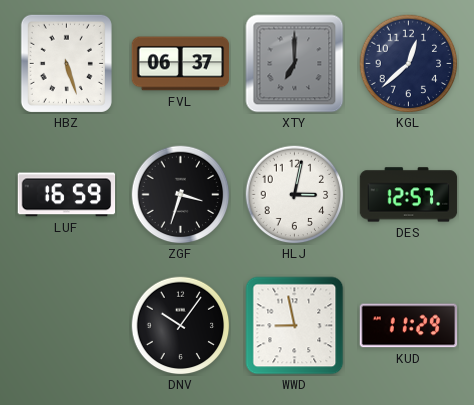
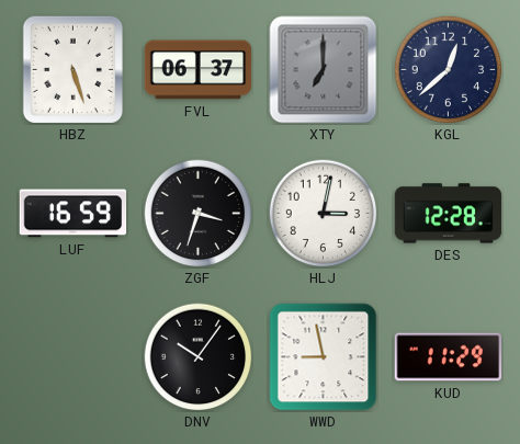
DES: 12:57 -> 12:28 (449, 214)
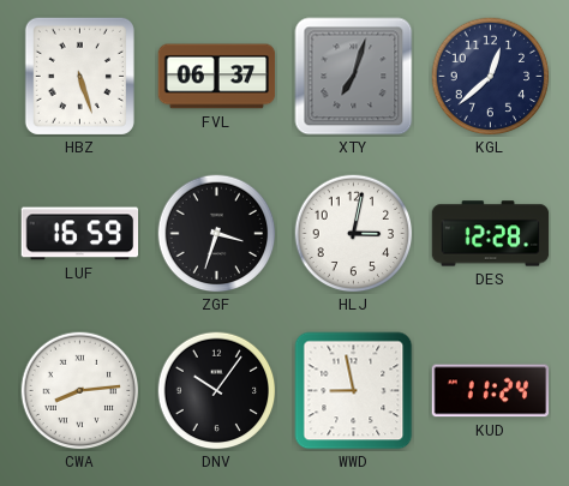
XTY: 7:00 -> 7:03 (354, 77)
CWA: none -> 8:14 (80, 391)
KUD: 11:29 -> 11:24 (491, 391)
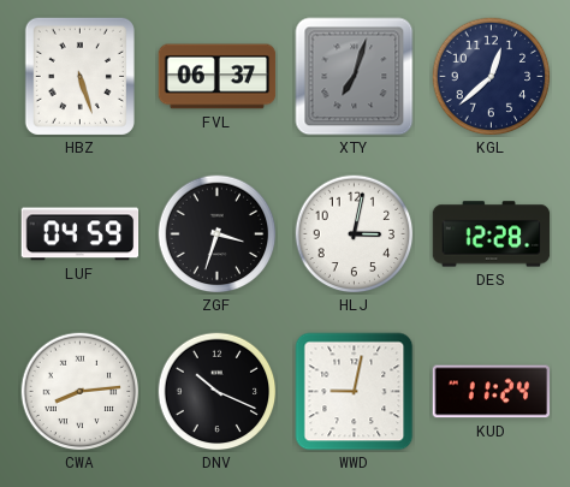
LUF: 16:59 -> 04:59 (81, 234)
DNV: 10:06 -> 10:19 (218, 392)
WWD: 8:58 -> 9:02 (355, 392)
